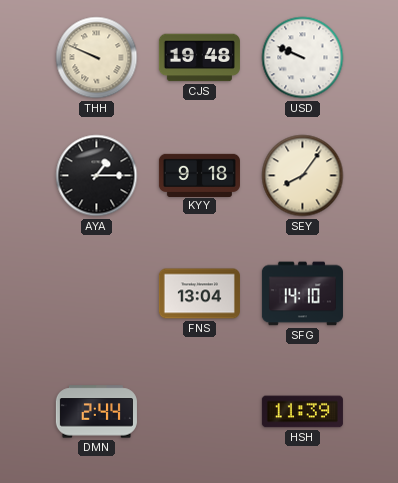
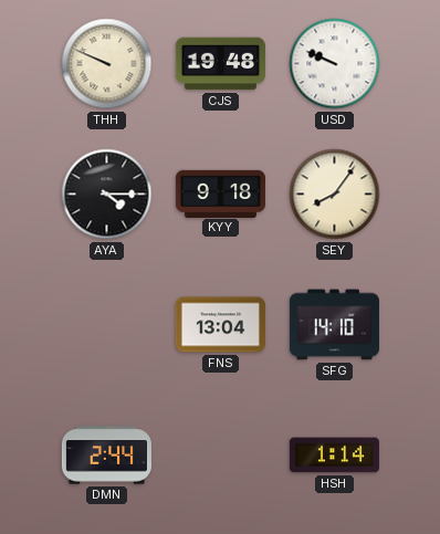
AYA: 1:15 -> 4:15 (107, 195)
HSH: 11:39 -> 1:14 (334, 456)
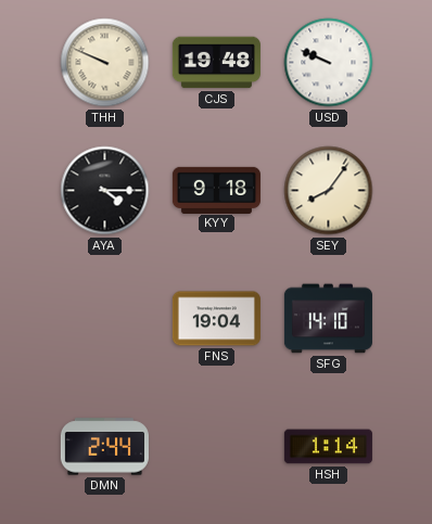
FNS: 13:04 -> 19:04 (216, 319)
